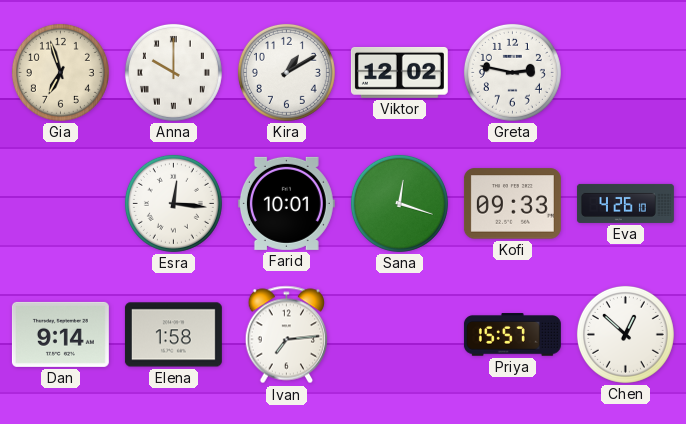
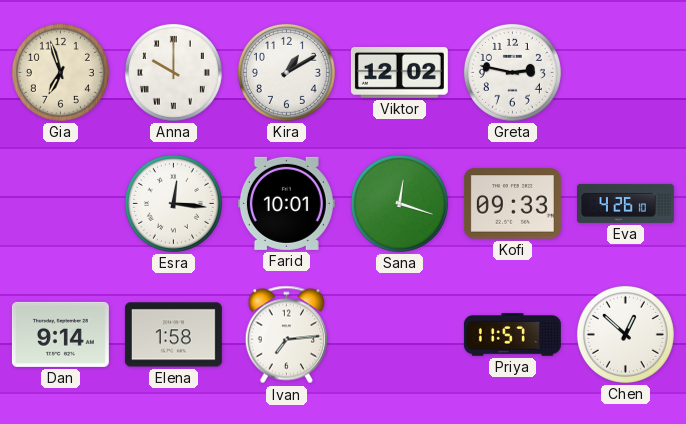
Priya: 15:57 -> 11:57 (512, 335)
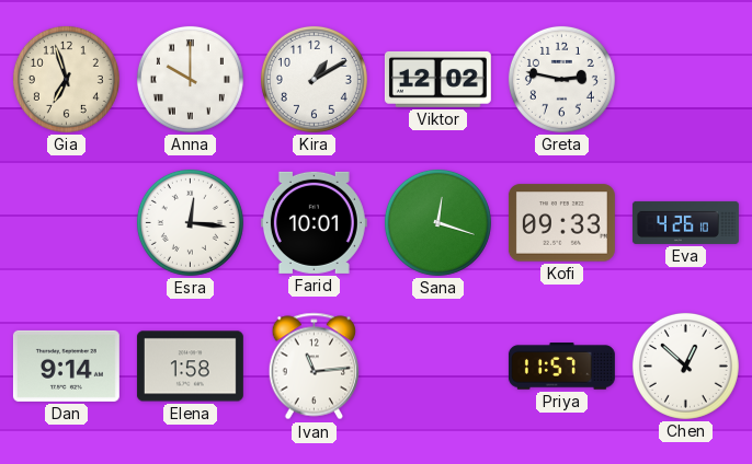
Ivan: 7:14 -> 11:14 (315, 367)
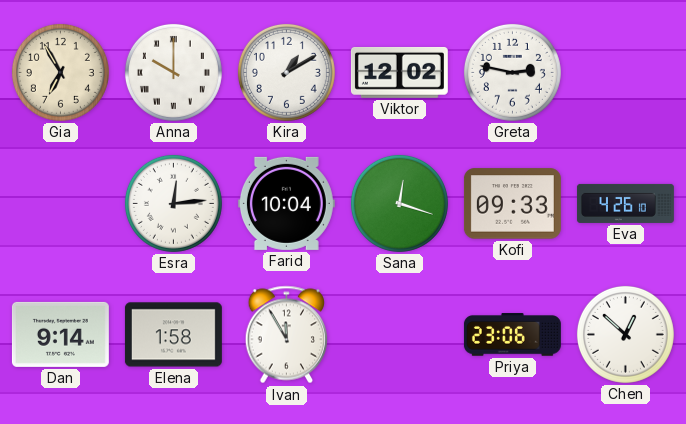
Gia: 6:57 -> 6:55 (60, 72)
Esra: 12:16 -> 12:14 (173, 203)
Farid: 10:01 -> 10:04 (286, 203)
Ivan: 11:14 -> 11:55 (287, 335)
Priya: 11:57 -> 23:06 (512, 335)
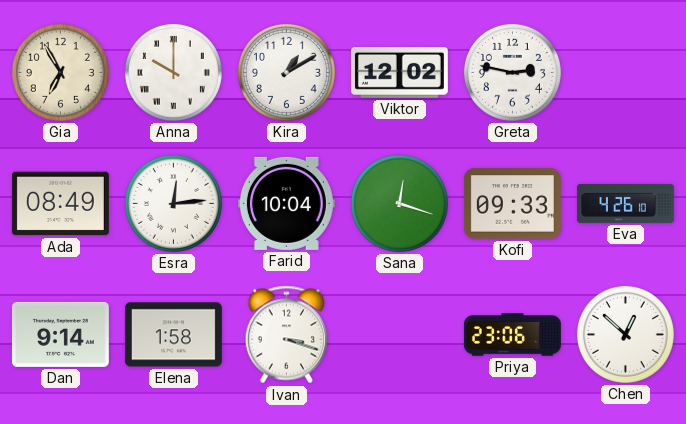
Ada: none -> 08:49 (60, 204)
Ivan: 11:55 -> 3:18 (287, 335)
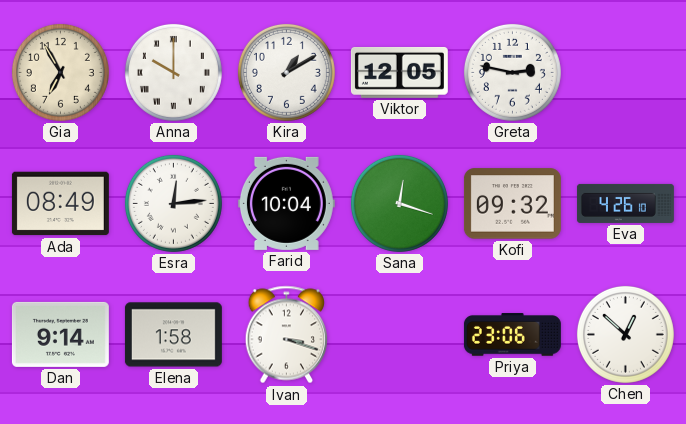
Viktor: 12:02 -> 12:05 (399, 72)
Kofi: 09:33 -> 09:32 (512, 204)
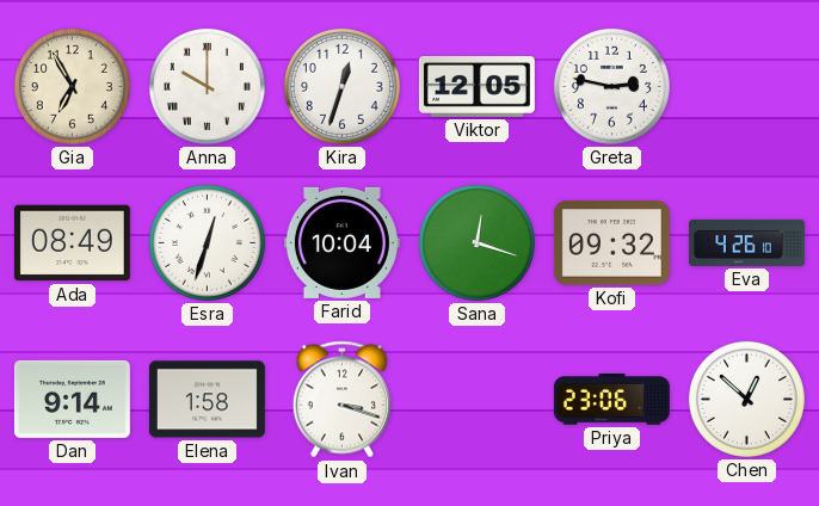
Kira: 1:10 -> 12:33 (341, 86)
Esra: 12:14 -> 12:33 (207, 242)
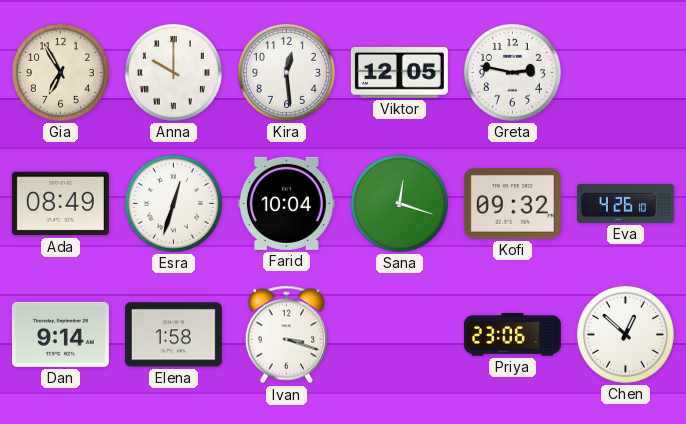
Kira: 12:33 -> 12:29 (286, 72)
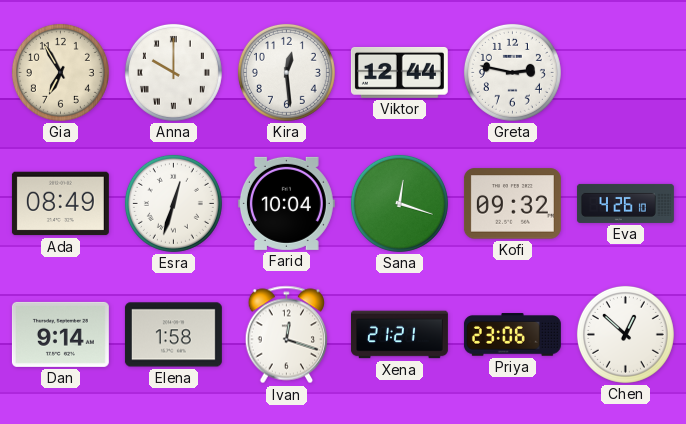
Viktor: 12:05 -> 12:44 (399, 72)
Ivan: 3:18 -> 12:18 (287, 335)
Xena: none -> 21:21 (399, 335)
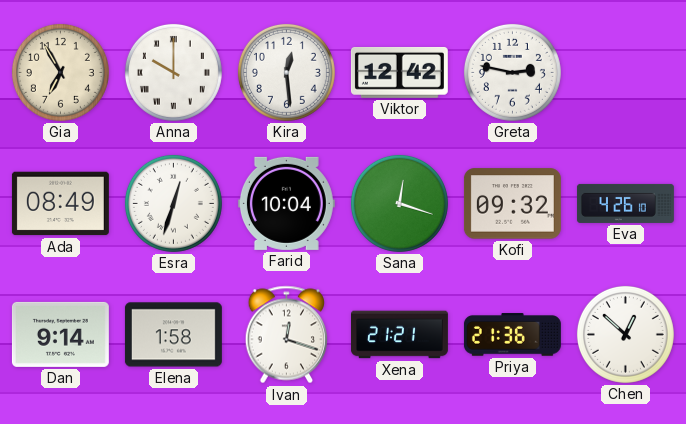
Viktor: 12:44 -> 12:42 (399, 72)
Priya: 23:06 -> 21:36 (512, 335)
